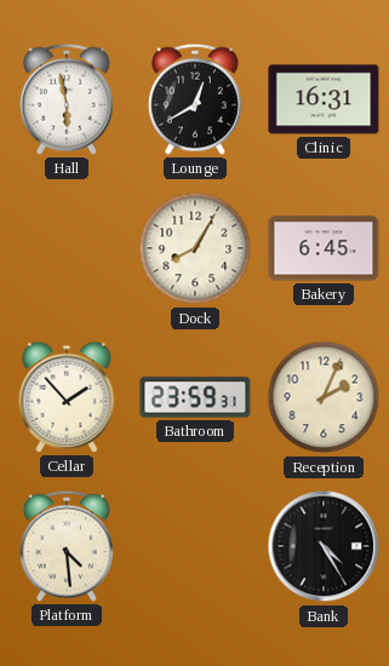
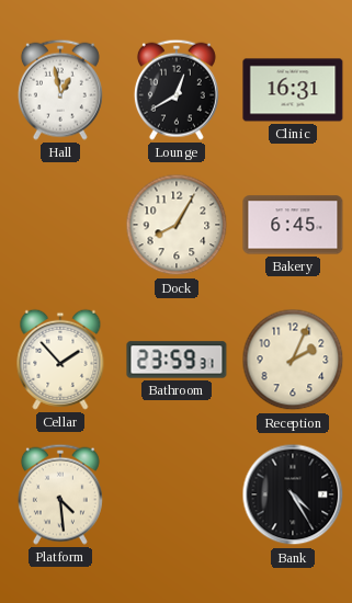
Hall: 5:58 -> 12:58 (60, 90)
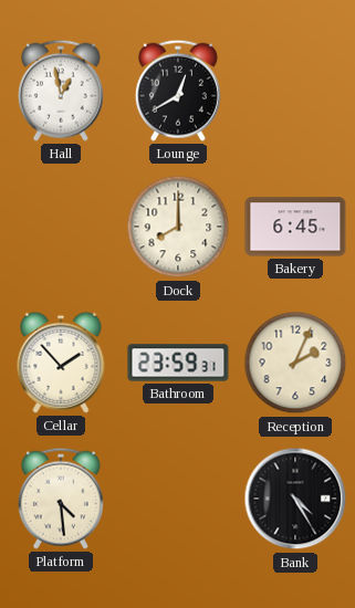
Clinic: 16:31 -> none (293, 90)
Dock: 8:05 -> 8:00 (178, 227)
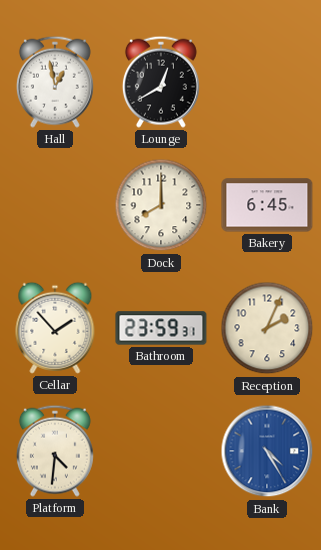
Platform: 4:29 -> 4:31 (55, 451)
Bank dial: black -> blue (267, 451)
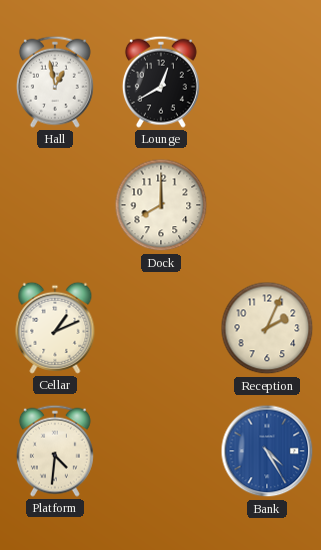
Bakery: 6:45 -> none (267, 205)
Cellar: 1:53 -> 1:11 (55, 328)
Bathroom: 23:59 -> none (161, 328)
